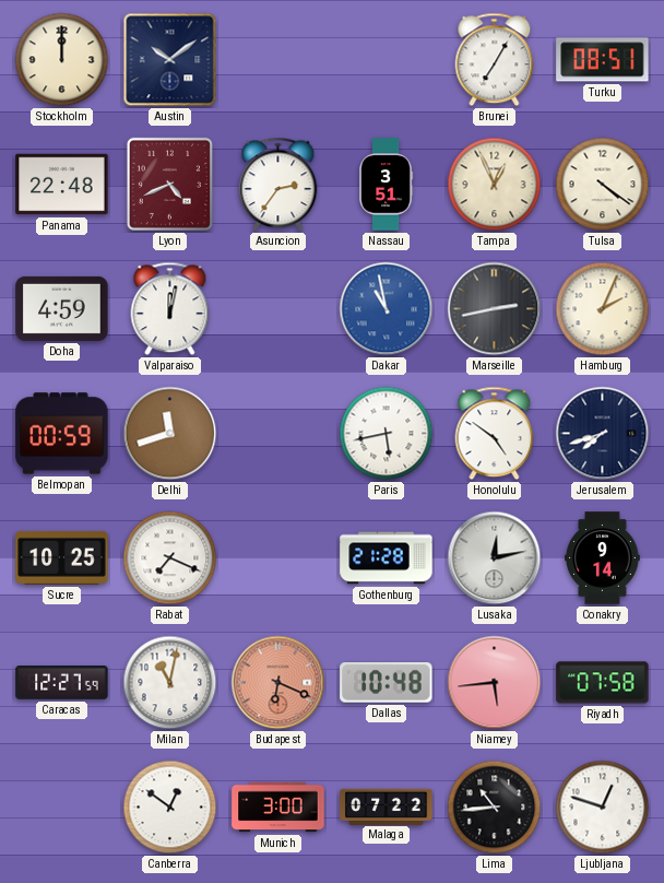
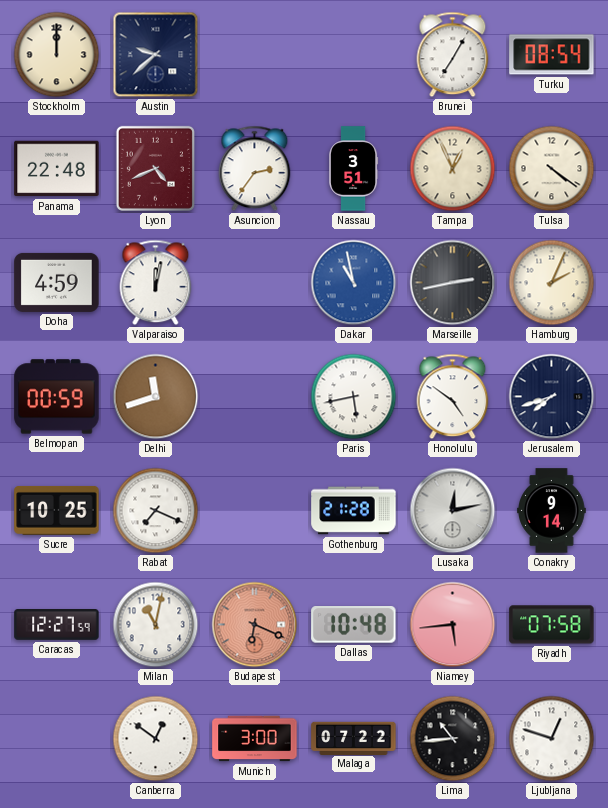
Austin: 10:09 -> 9:38 (156, 55)
Turku: 08:51 -> 08:54 (552, 55)
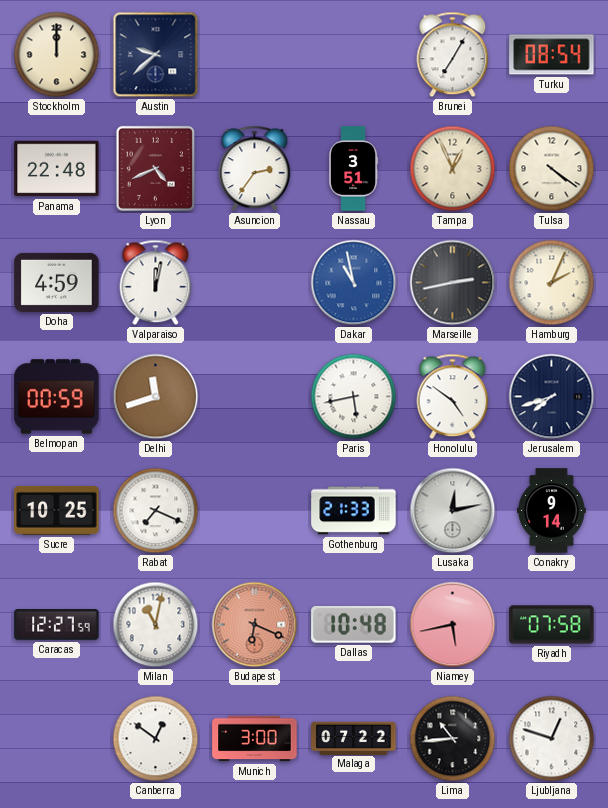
Gothenburg: 21:28 -> 21:33 (354, 511)
Niamey: 5:44 -> 5:43 (453, 625)
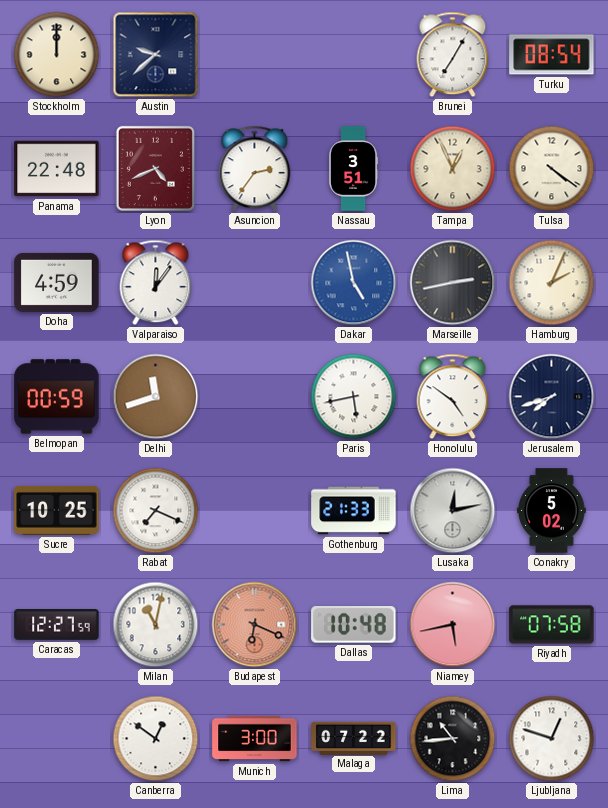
Valparaiso: 12:02 -> 12:06 (156, 283)
Dakar: 10:58 -> 4:58 (354, 283)
Conakry: 9:14 -> 5:02 (552, 511)
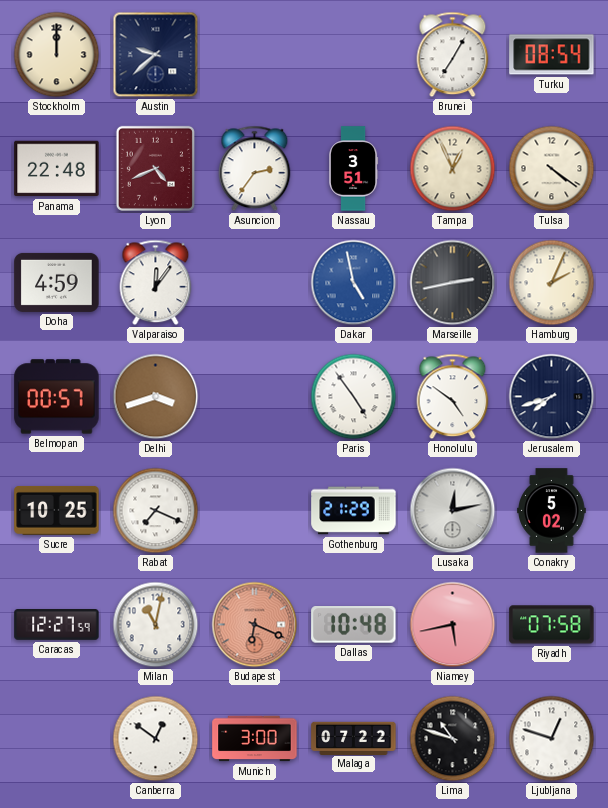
Belmopan: 00:59 -> 00:57 (57, 397)
Delhi: 11:42 -> 3:42 (156, 397)
Paris: 5:43 -> 4:54 (354, 397)
Gothenburg: 21:33 -> 21:29 (354, 511)
Lima: 10:44 -> 10:48 (453, 739)
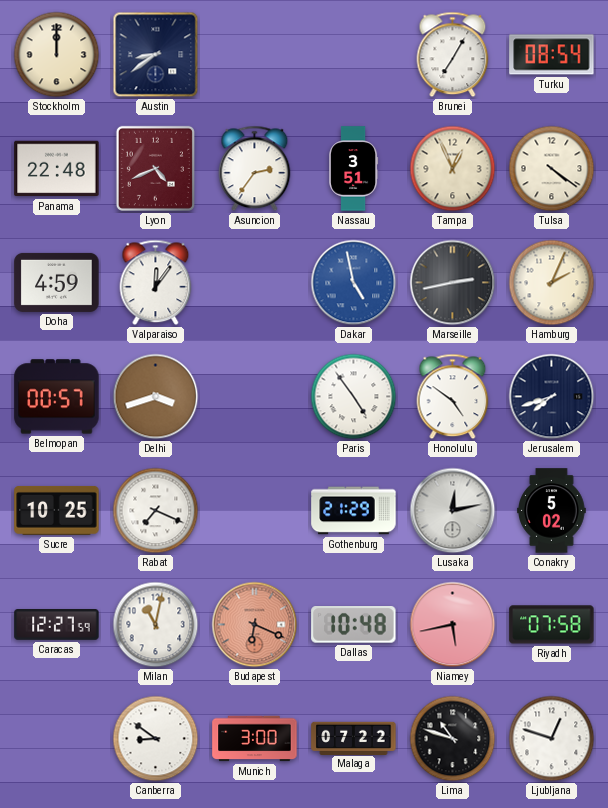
Austin: 9:38 -> 8:39 (156, 55)
Canberra: 12:51 -> 8:51 (156, 739)
